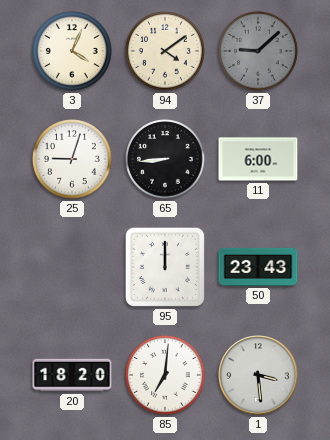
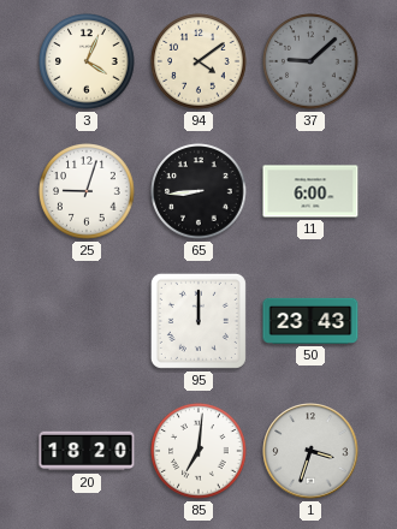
1: 3:29 -> 3:33 (310, 451)
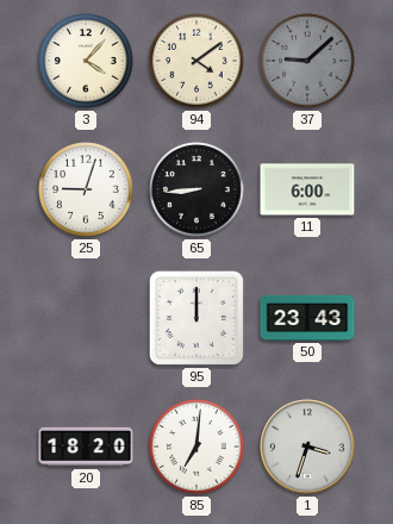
3: 4:04 -> 4:07 (86, 61)
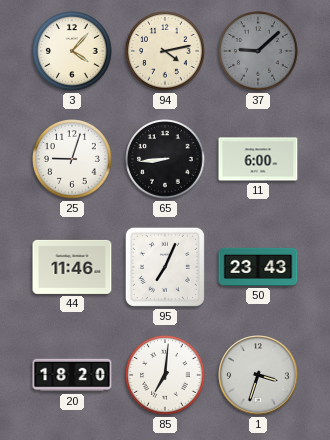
94: 4:09 -> 4:13 (165, 51)
44: none -> 11:46 (72, 267)
95: 12:00 -> 7:04 (165, 267)
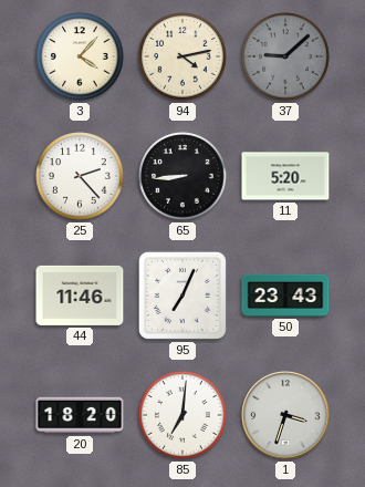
25: 9:03 -> 2:23 (80, 176)
11: 6:00 -> 5:20 (285, 176)
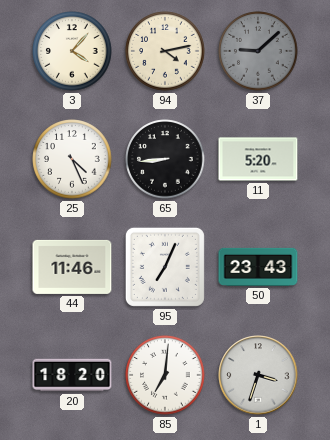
25: 2:23 -> 4:26 (72, 159)
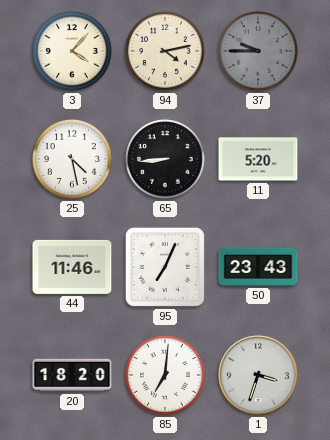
37: 9:08 -> 9:45 (258, 51)
25: 4:26 -> 4:28 (72, 159)
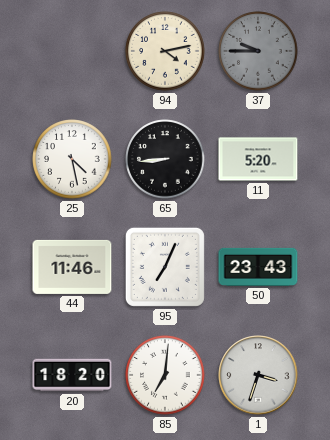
3: 4:07 -> none (72, 51)
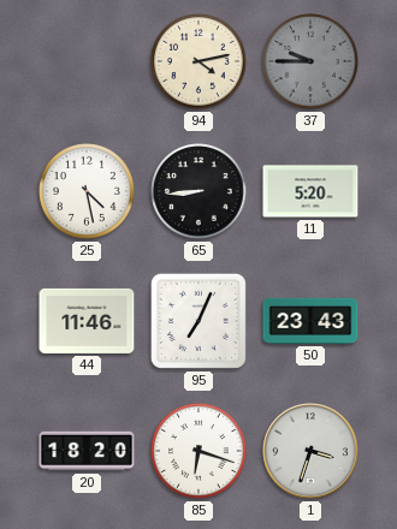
85: 7:01 -> 6:18 (198, 451)
